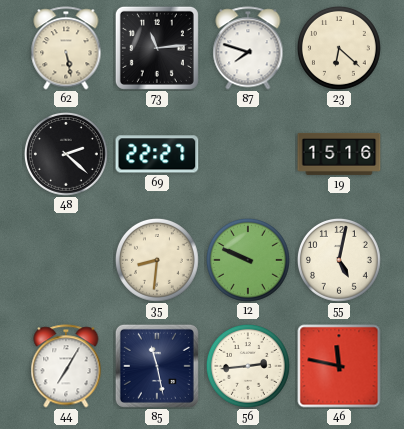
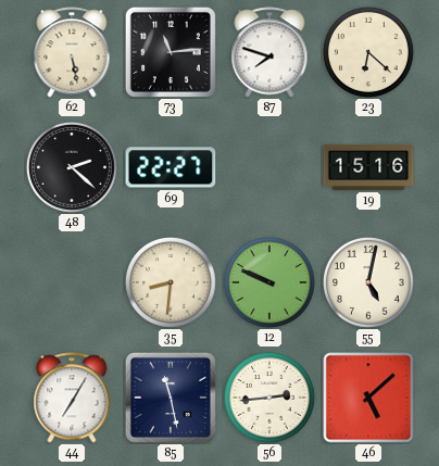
46: 11:47 -> 5:08 (368, 398)
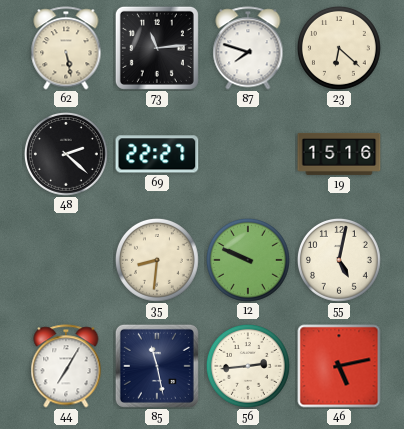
46: 5:08 -> 5:13 (339, 366)
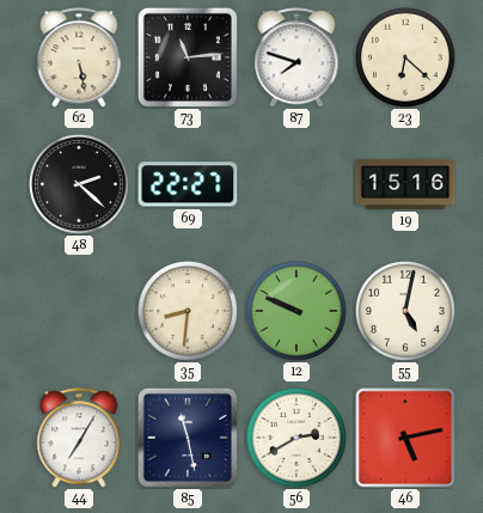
56: 2:44 -> 2:40 (296, 438)
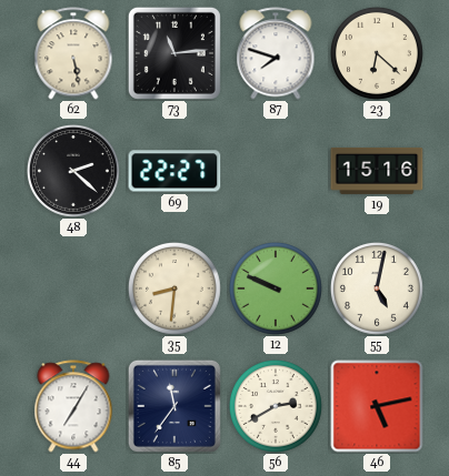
85: 11:28 -> 11:36 (174, 406)
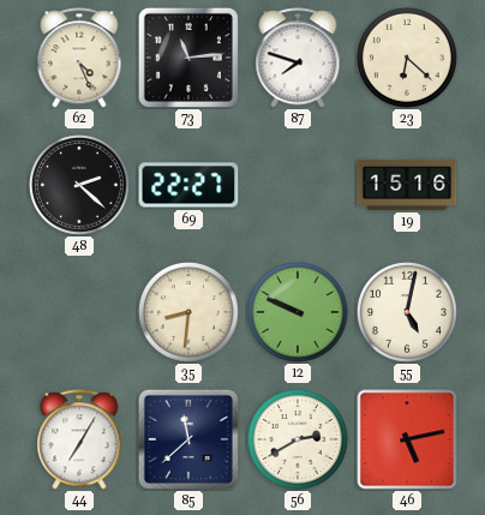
62: 5:28 -> 4:26 (79, 58)
85: 11:36 -> 11:38 (188, 439)
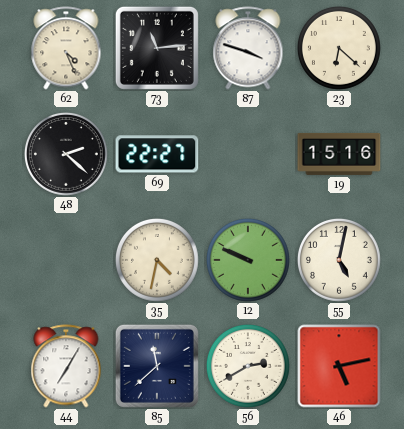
87: 7:48 -> 3:48 (248, 48)
35: 8:31 -> 4:32 (157, 260)
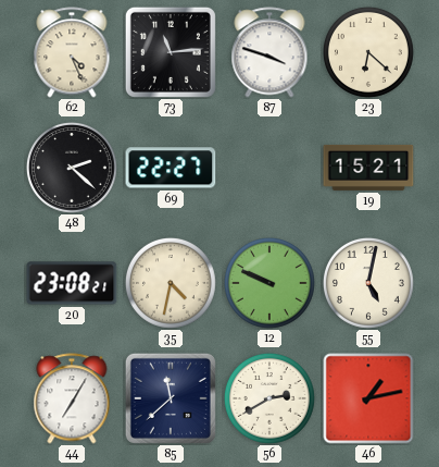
19: 15:16 -> 15:21 (368, 168)
20: none -> 23:08 (72, 283)
46: 5:13 -> 1:13 (368, 398)
